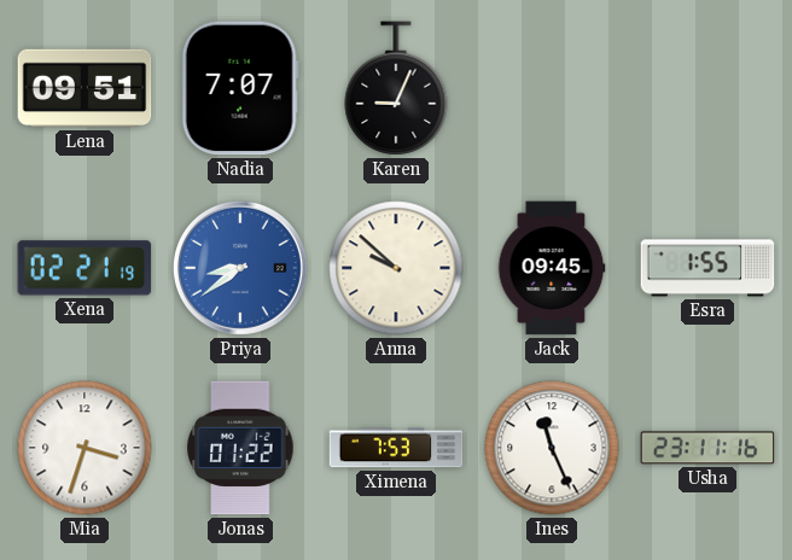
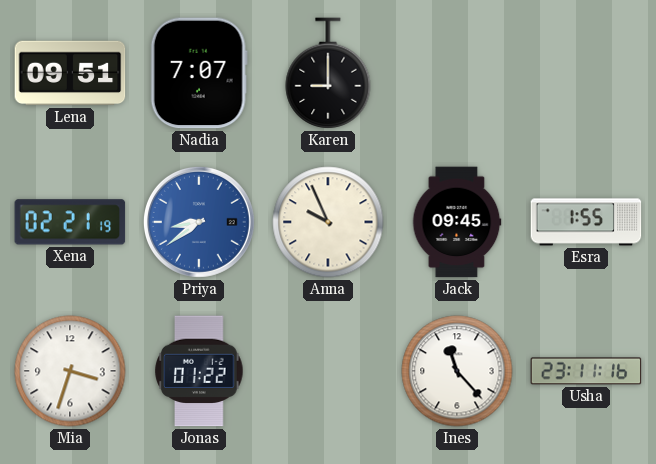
Karen: 9:04 -> 9:00 (328, 73)
Anna: 9:52 -> 9:56 (328, 222)
Ximena: 7:53 -> none (396, 448)
Ines: 11:26 -> 11:23 (457, 371)
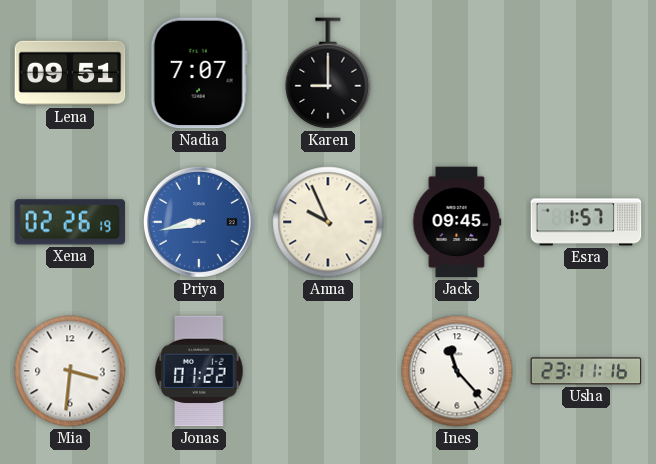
Xena: 02:21 -> 02:26 (70, 222)
Priya: 8:39 -> 8:43 (199, 222)
Esra: 1:55 -> 1:57 (586, 222)
Mia: 3:33 -> 3:31 (70, 371)
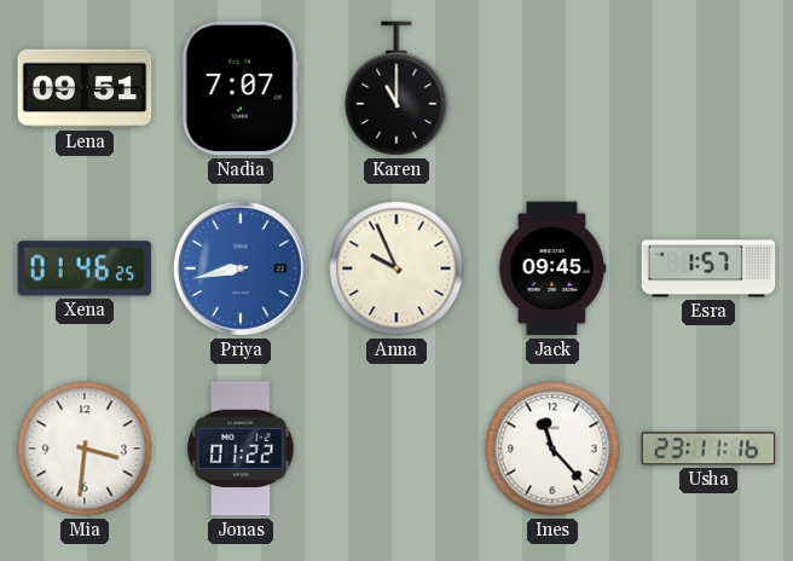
Karen: 9:00 -> 11:00 (396, 88)
Xena: 02:26 -> 01:46 (85, 268)
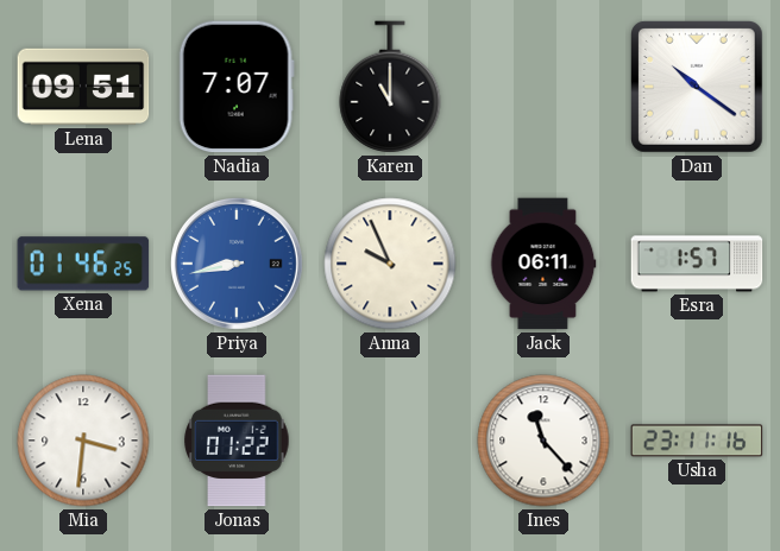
Dan: none -> 10:21 (698, 88)
Jack: 09:45 -> 06:11 (543, 264)
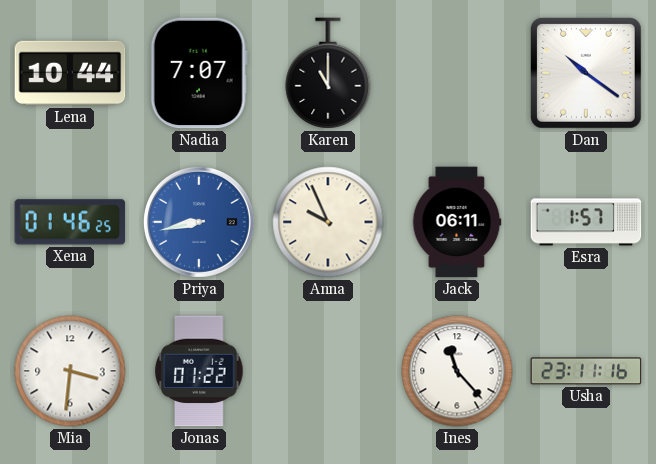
Lena: 09:51 -> 10:44 (70, 73)
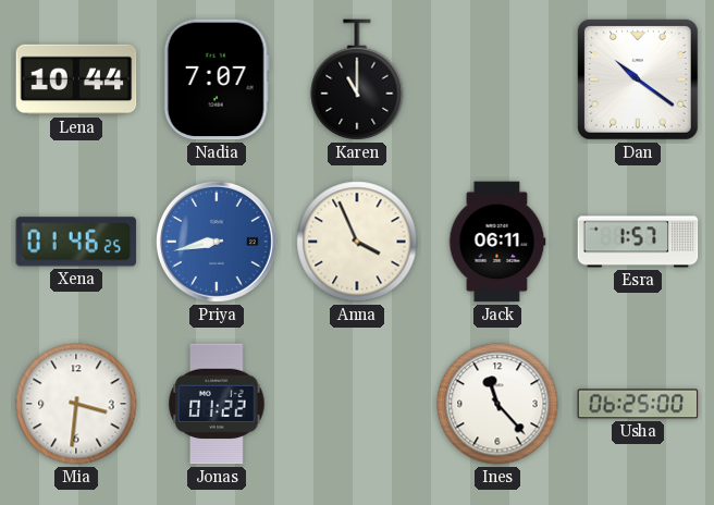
Anna: 9:56 -> 3:56 (357, 242)
Usha: 23:11 -> 06:25 (638, 404)
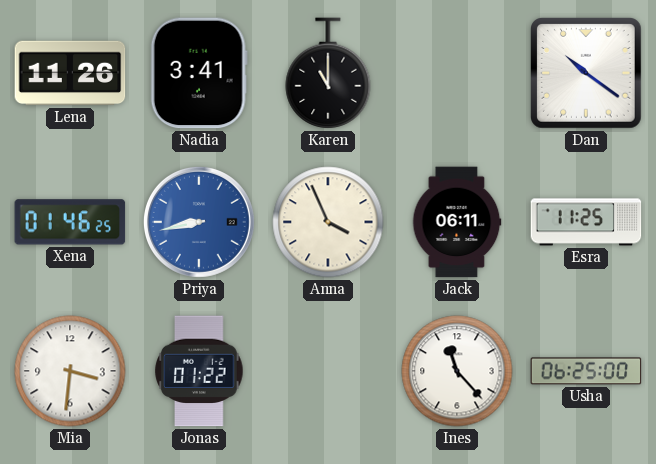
Lena: 10:44 -> 11:26 (70, 73)
Nadia: 7:07 -> 3:41 (199, 73)
Esra: 1:57 -> 11:25 (586, 222)
